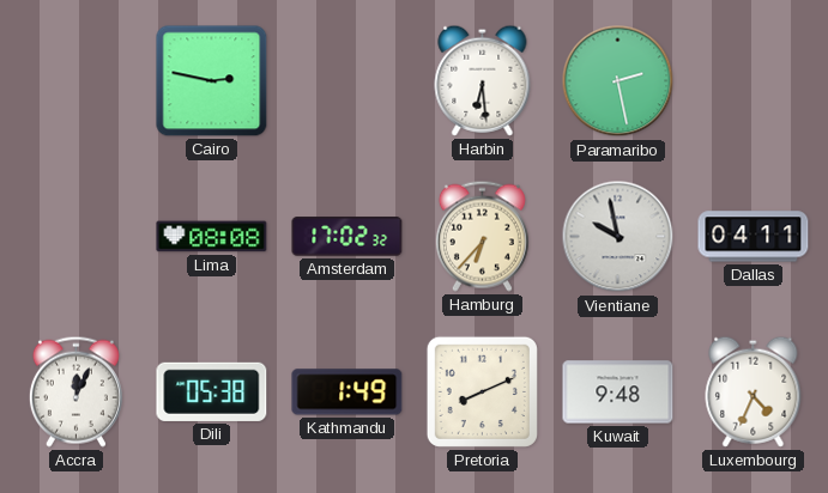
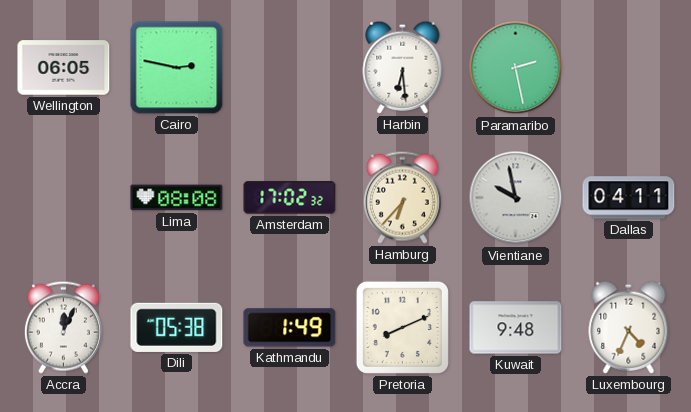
Wellington: none -> 06:05 (64, 68)
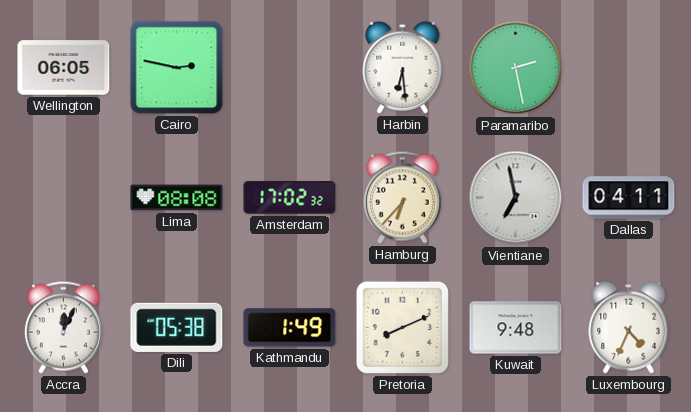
Vientiane: 9:58 -> 6:58 (516, 198)
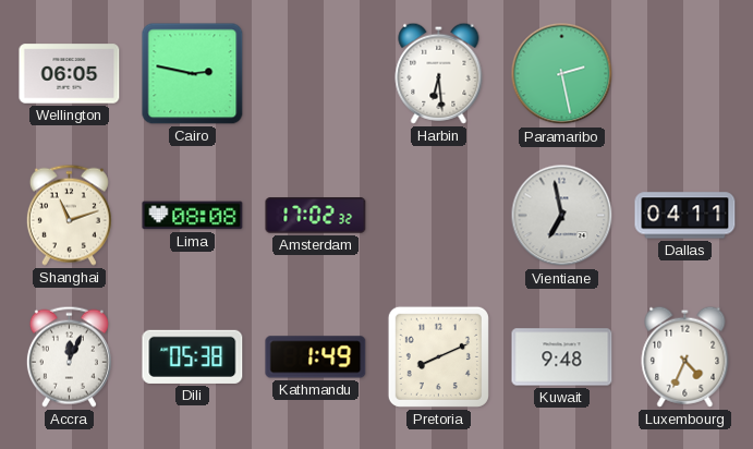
Shanghai: none -> 11:12 (69, 215)
Hamburg: 6:37 -> none (402, 197)
